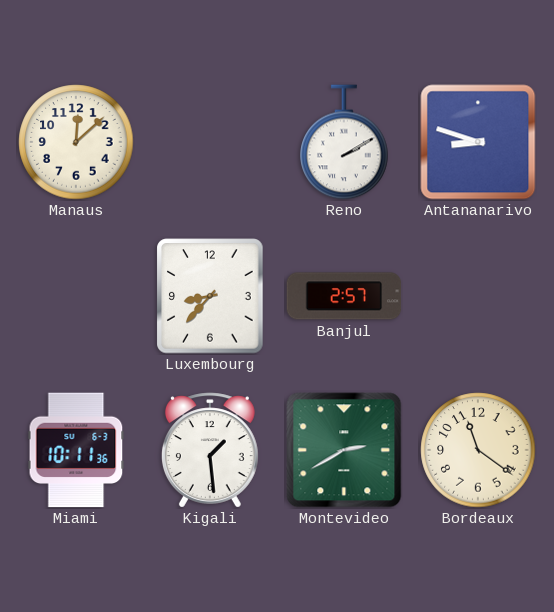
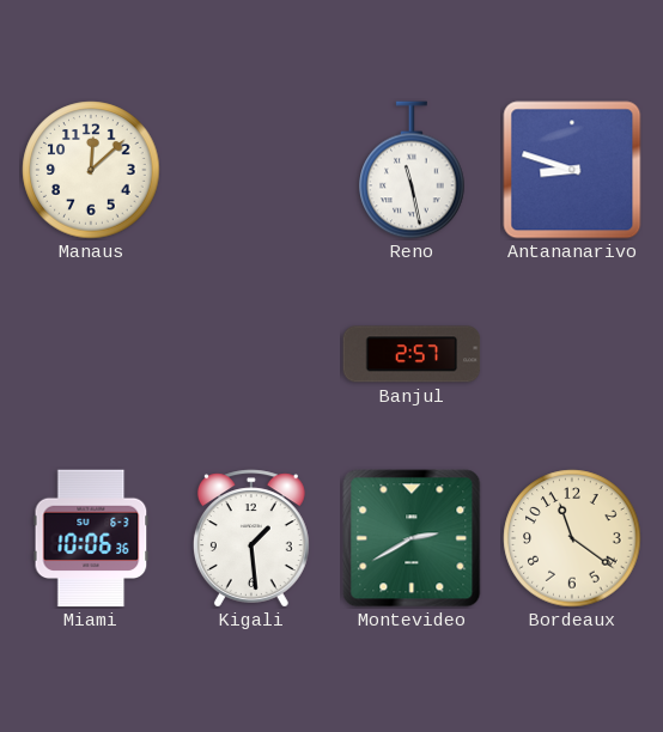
Reno: 2:10 -> 11:28 (412, 170)
Luxembourg: 8:37 -> none (210, 296)
Miami: 10:11 -> 10:06 (91, 538)
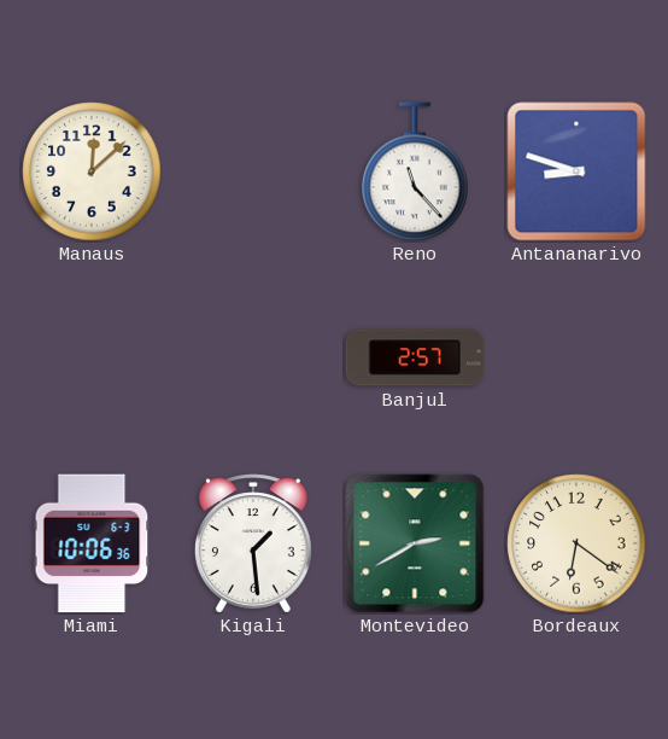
Reno: 11:28 -> 11:23 (415, 171)
Bordeaux: 11:21 -> 6:21 (576, 543)
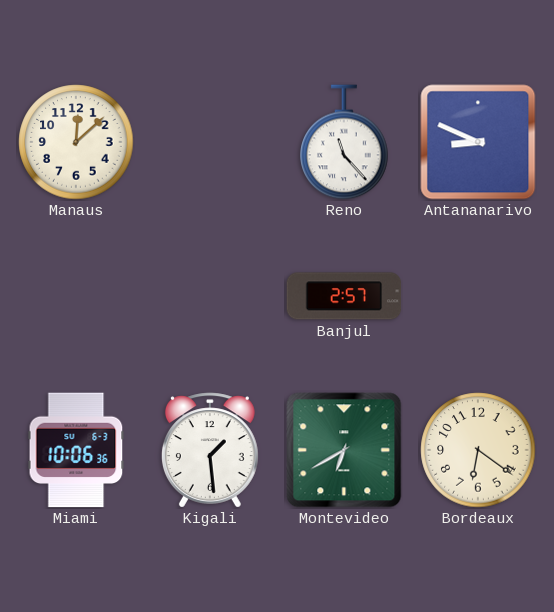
Antananarivo: 8:48 -> 8:49 (478, 142)
Montevideo: 2:40 -> 6:40 (344, 450)
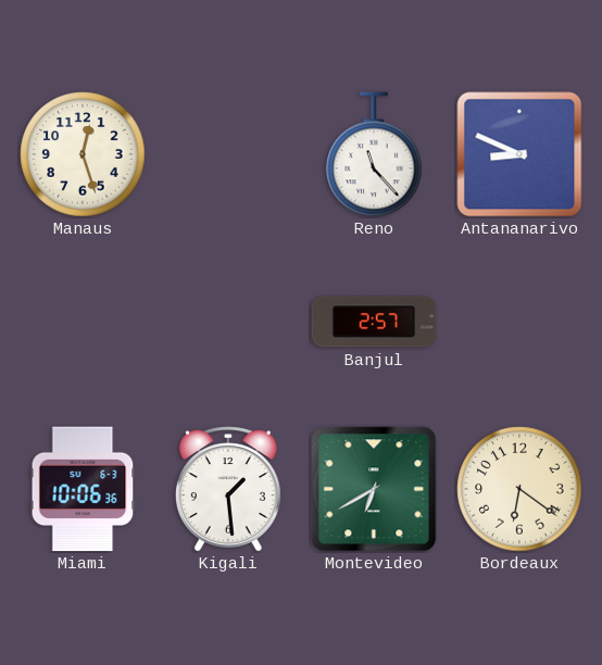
Manaus: 12:08 -> 12:27 (83, 154)
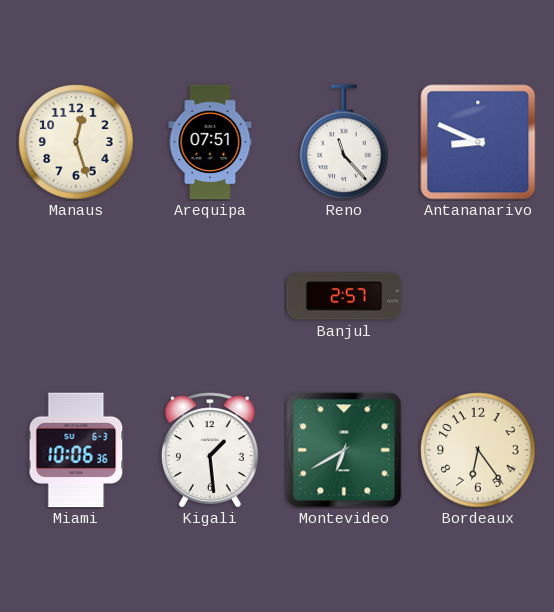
Arequipa: none -> 07:51 (210, 142)
Bordeaux: 6:21 -> 6:24 (478, 450)
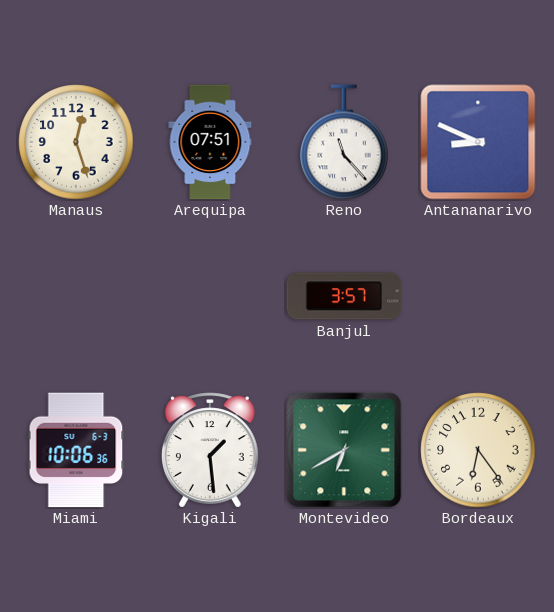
Banjul: 2:57 -> 3:57 (344, 296)
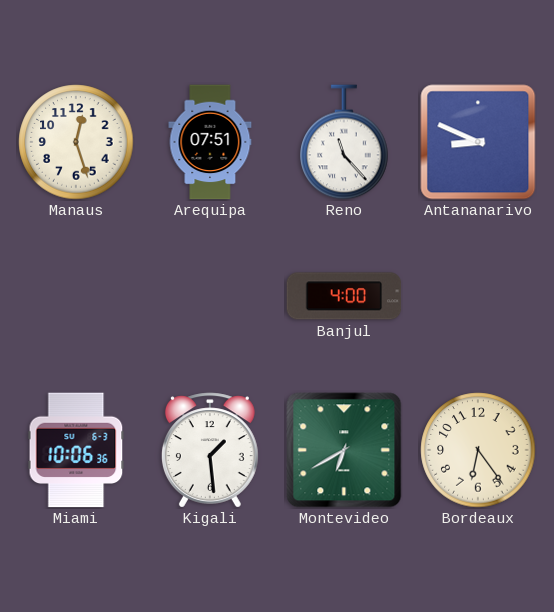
Banjul: 3:57 -> 4:00 (344, 296)
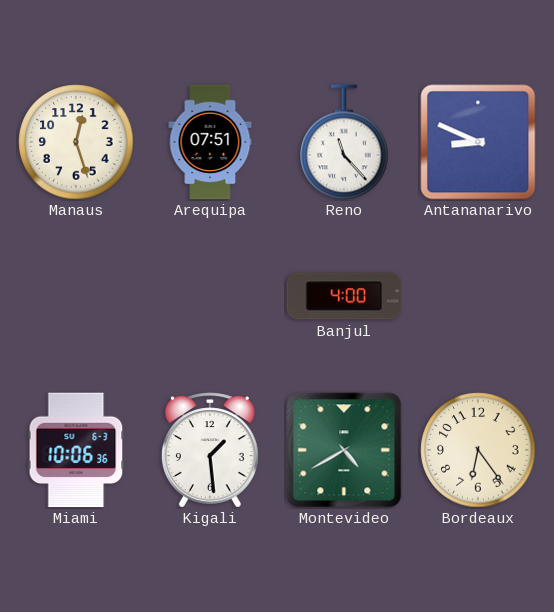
Montevideo: 6:40 -> 4:40 (344, 450)
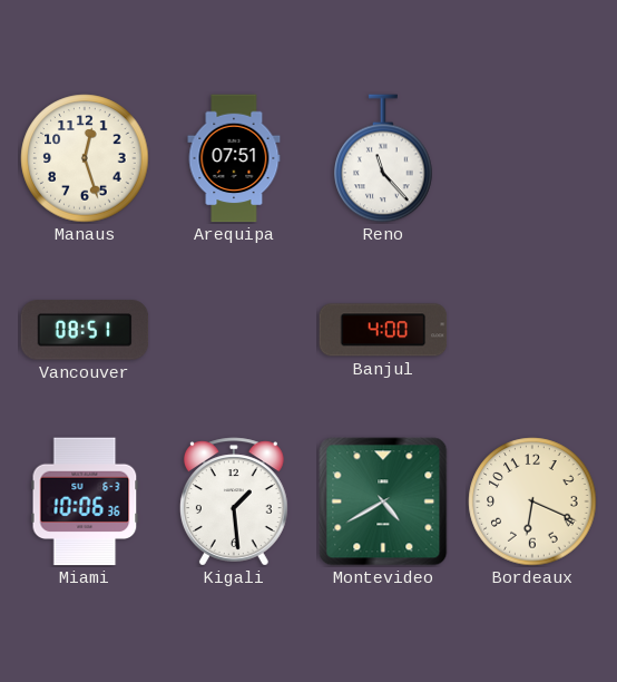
Antananarivo: 8:49 -> none (478, 142)
Vancouver: none -> 08:51 (85, 330)
Bordeaux: 6:24 -> 6:19 (532, 501)
